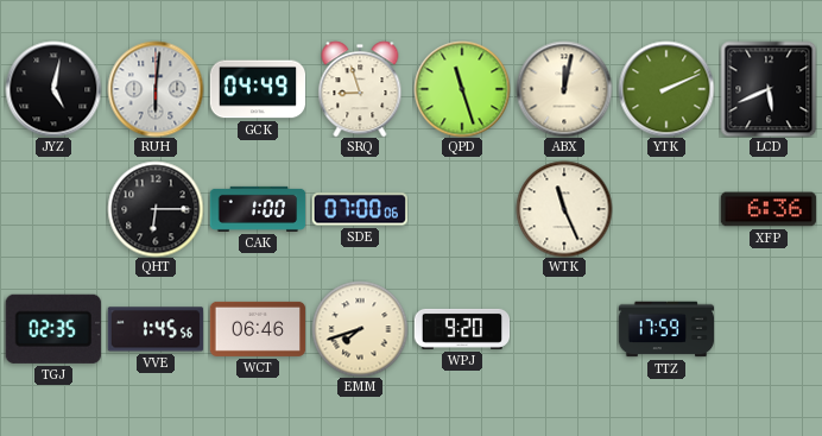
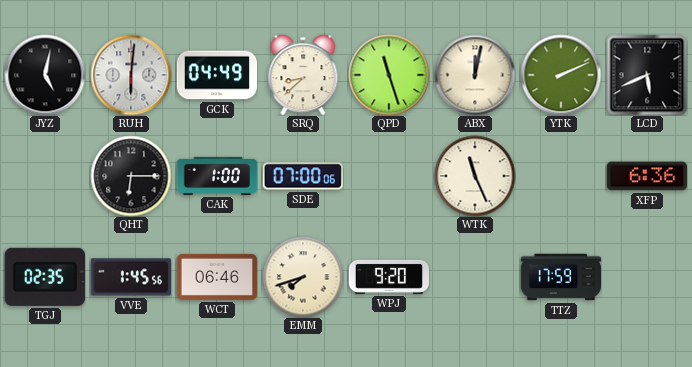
SRQ: 8:57 -> 8:38 (303, 75)
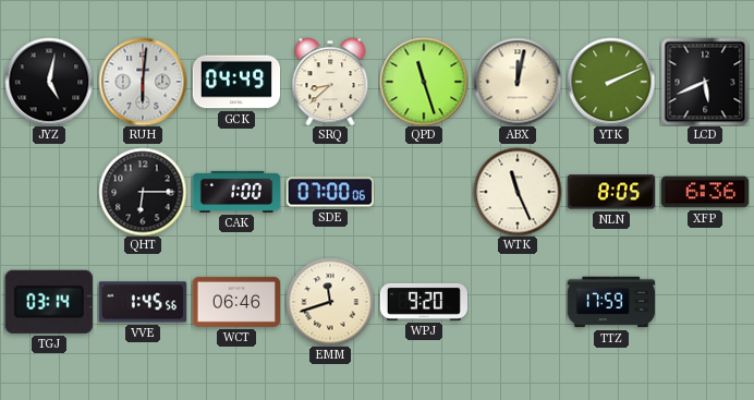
NLN: none -> 8:05 (611, 192)
TGJ: 02:35 -> 03:14 (49, 302)
EMM: 7:42 -> 11:42 (330, 302)
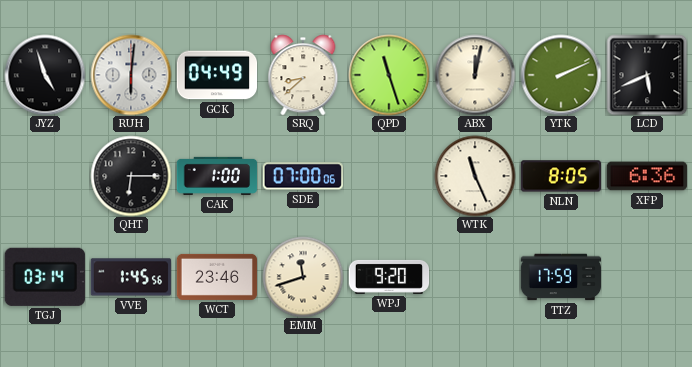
JYZ: 5:02 -> 4:57 (45, 75)
WCT: 06:46 -> 23:46 (217, 277)
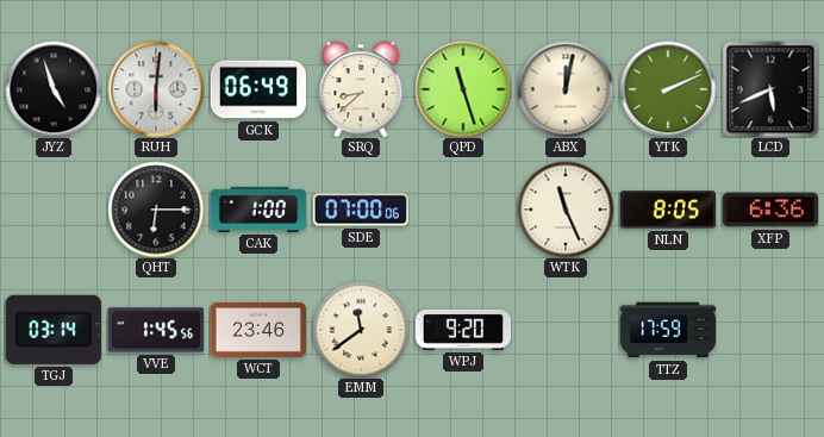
GCK: 04:49 -> 06:49 (258, 89)
EMM: 11:42 -> 11:39 (361, 330)
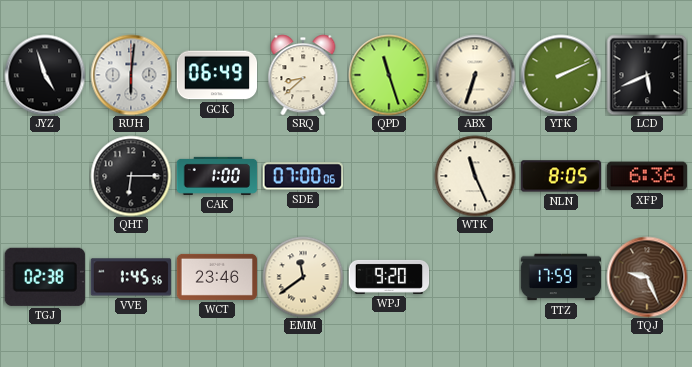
ABX: 12:02 -> 6:33 (475, 75)
TGJ: 03:14 -> 02:38 (45, 277)
TQJ: none -> 9:26 (647, 277)
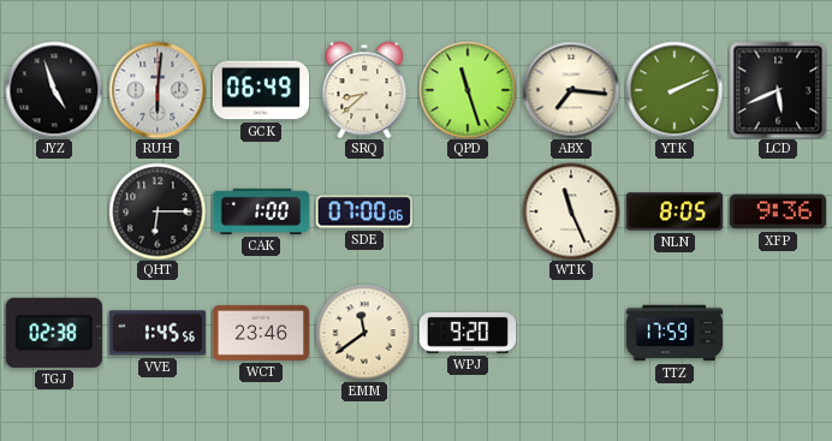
ABX: 6:33 -> 7:16 (571, 90)
XFP: 6:36 -> 9:36 (778, 211)
TQJ: 9:26 -> none (647, 277)
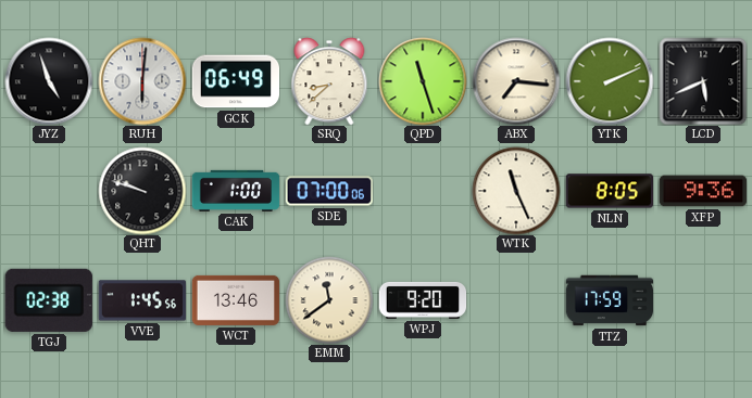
QHT: 6:15 -> 9:48 (142, 191)
WCT: 23:46 -> 13:46 (236, 300)
